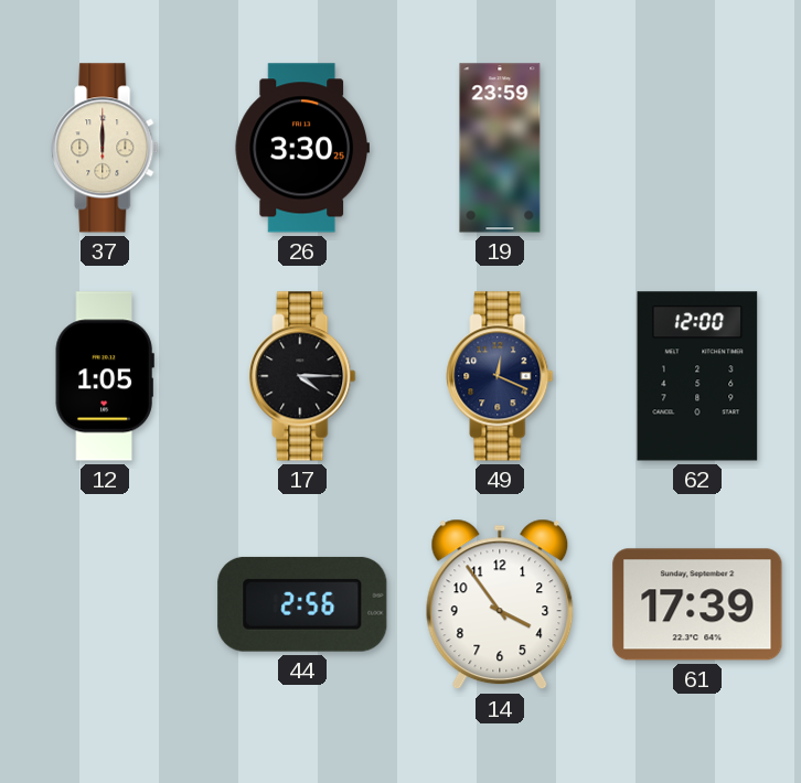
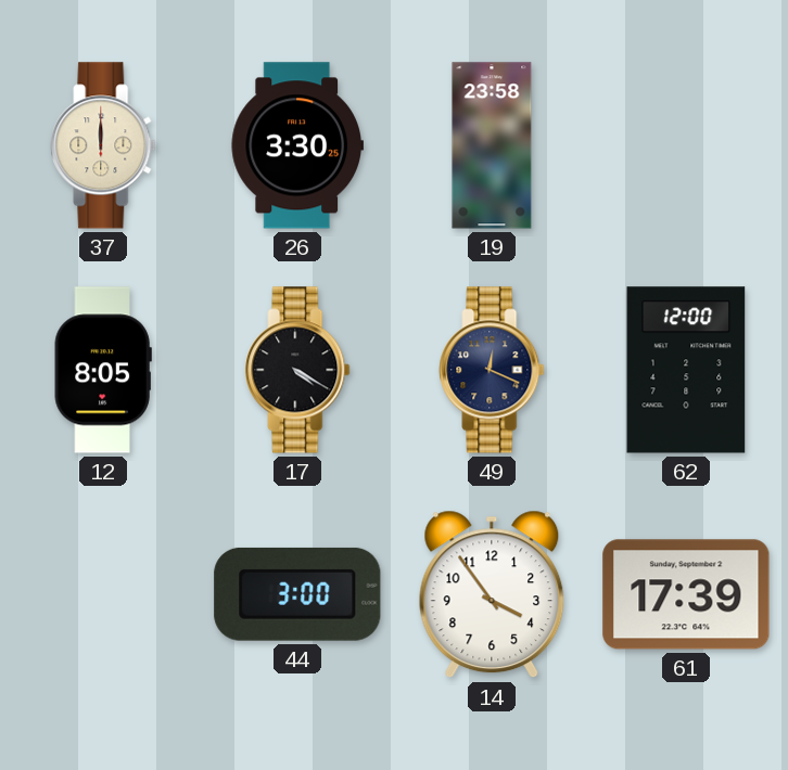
19: 23:59 -> 23:58 (492, 145)
12: 1:05 -> 8:05 (103, 370)
17: 4:15 -> 4:20 (297, 370)
44: 2:56 -> 3:00 (297, 594)
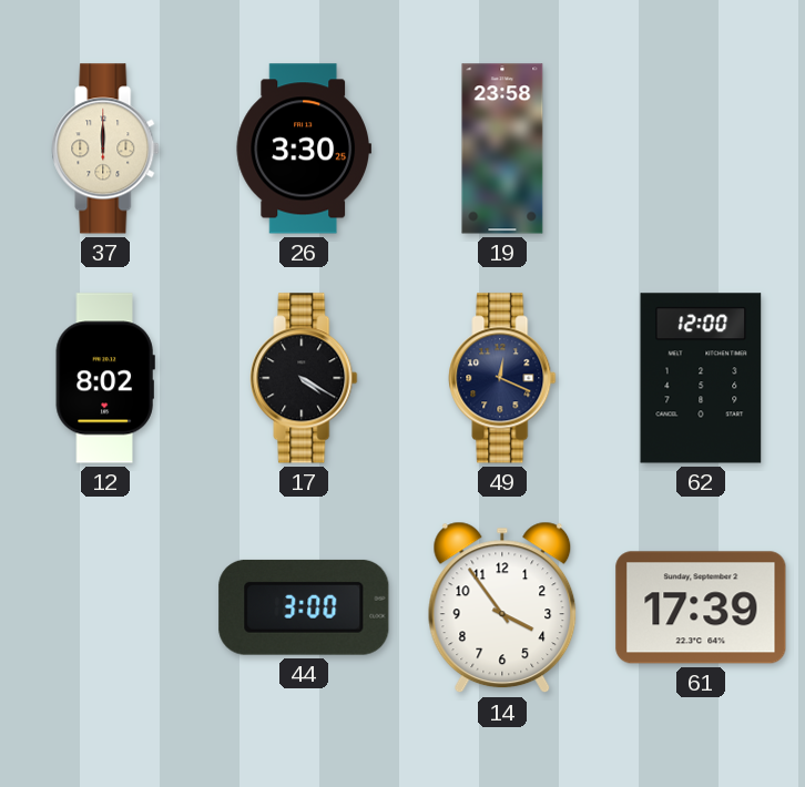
12: 8:05 -> 8:02 (105, 378)
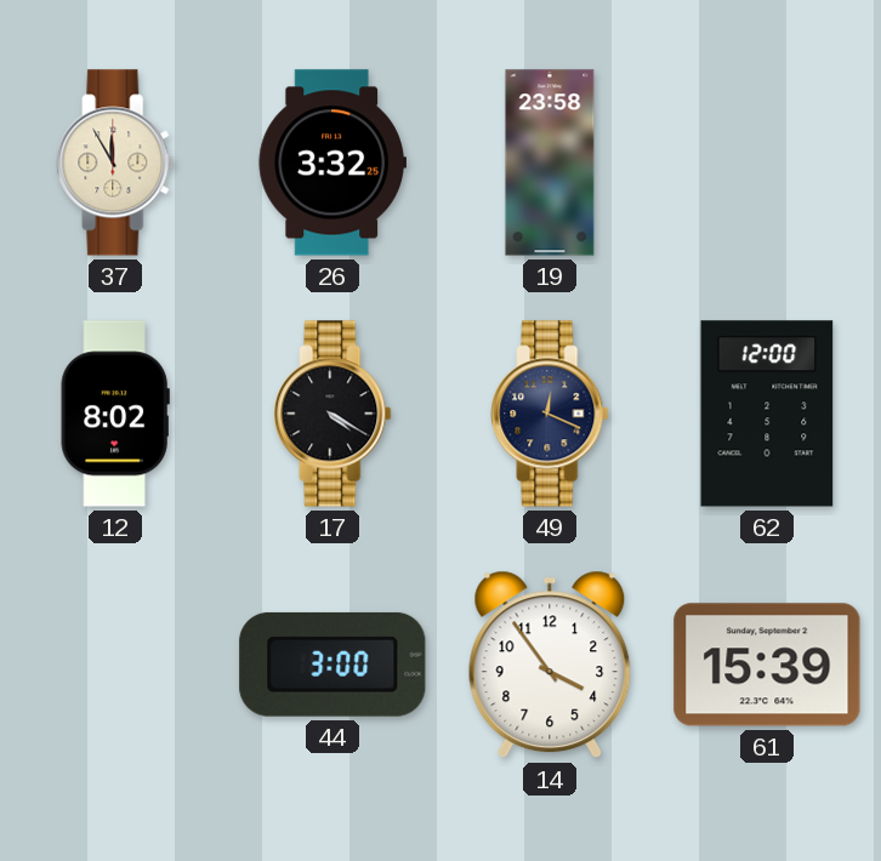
37: 12:00 -> 11:55 (115, 162)
26: 3:30 -> 3:32 (331, 162)
61: 17:39 -> 15:39 (767, 665)
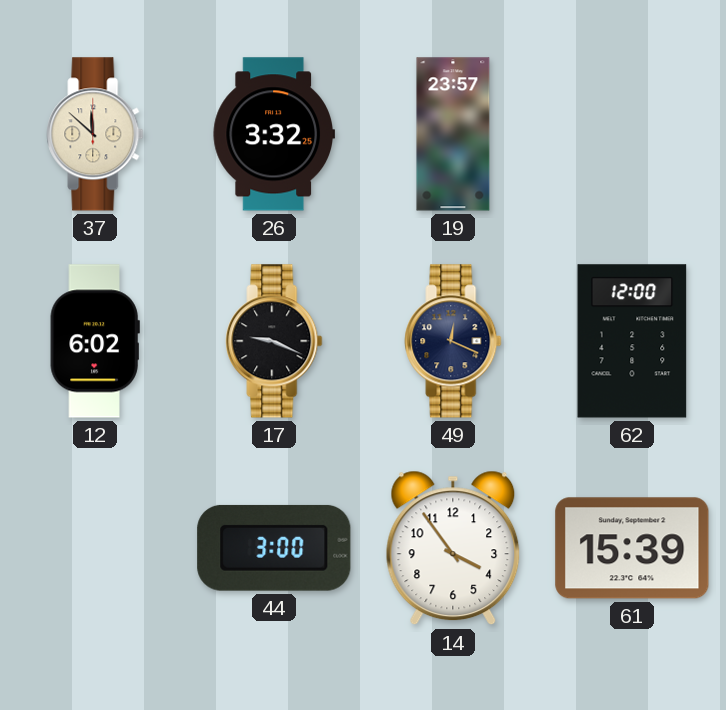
37: 11:55 -> 11:52 (95, 134)
19: 23:58 -> 23:57 (453, 134)
12: 8:02 -> 6:02 (95, 341)
17: 4:20 -> 9:19 (274, 341)
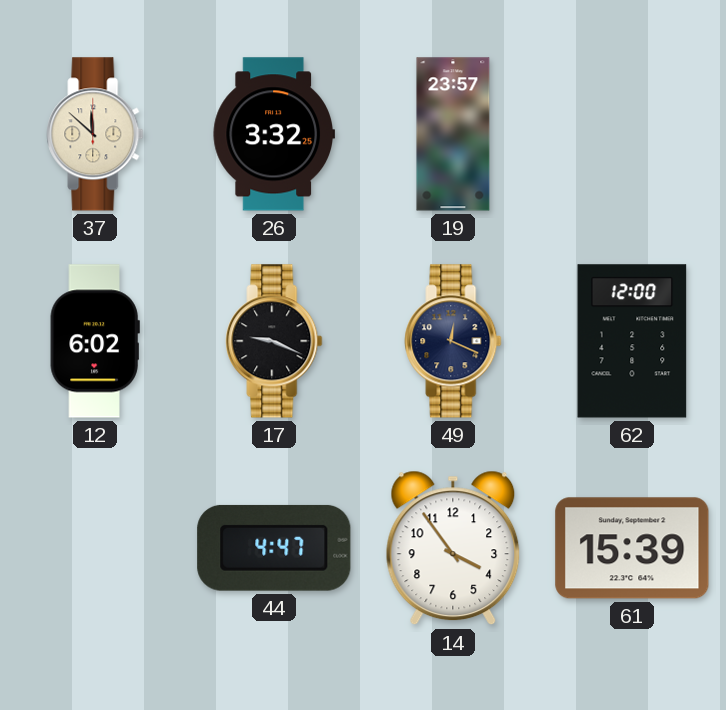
44: 3:00 -> 4:47 (274, 548)
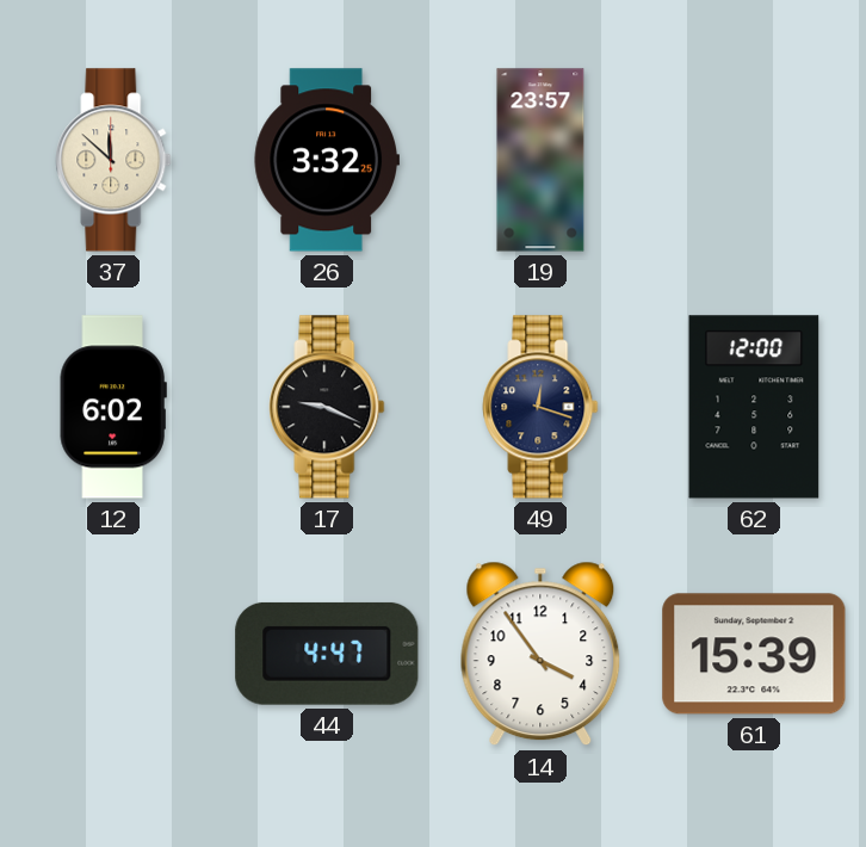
49: 12:19 -> 12:18 (540, 407)
